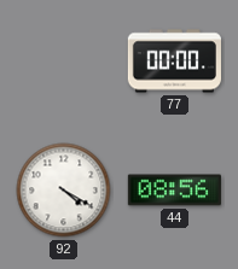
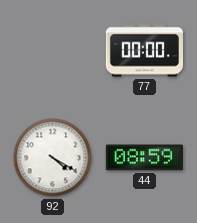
44: 08:56 -> 08:59 (144, 158)
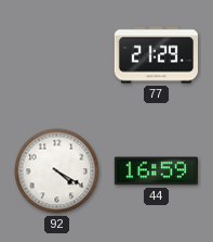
77: 00:00 -> 21:29 (156, 55)
44: 08:59 -> 16:59 (156, 171)
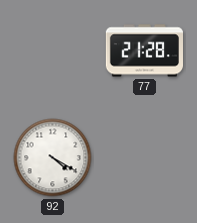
77: 21:29 -> 21:28 (144, 51)
44: 16:59 -> none (156, 171)
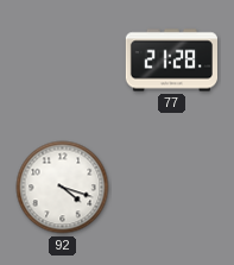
92: 4:20 -> 4:18 (63, 188)
